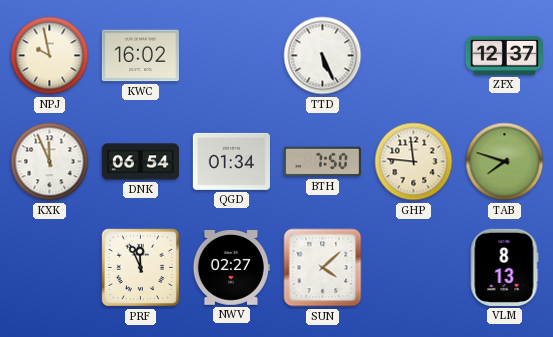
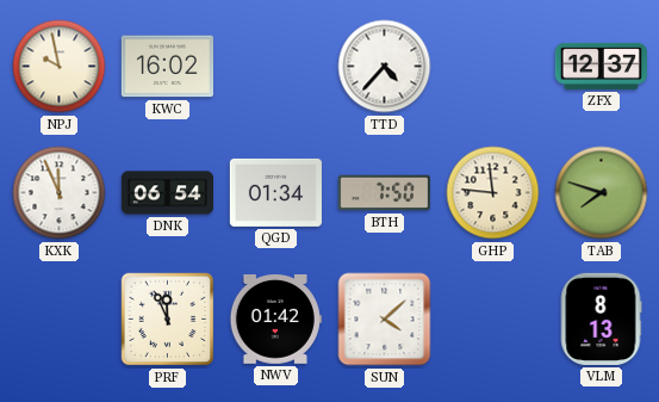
TTD: 5:26 -> 4:37 (385, 67)
NWV: 02:27 -> 01:42 (275, 320)
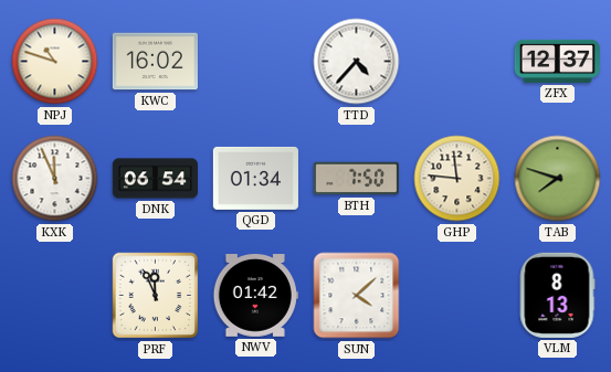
NPJ: 9:58 -> 10:48 (55, 62)
